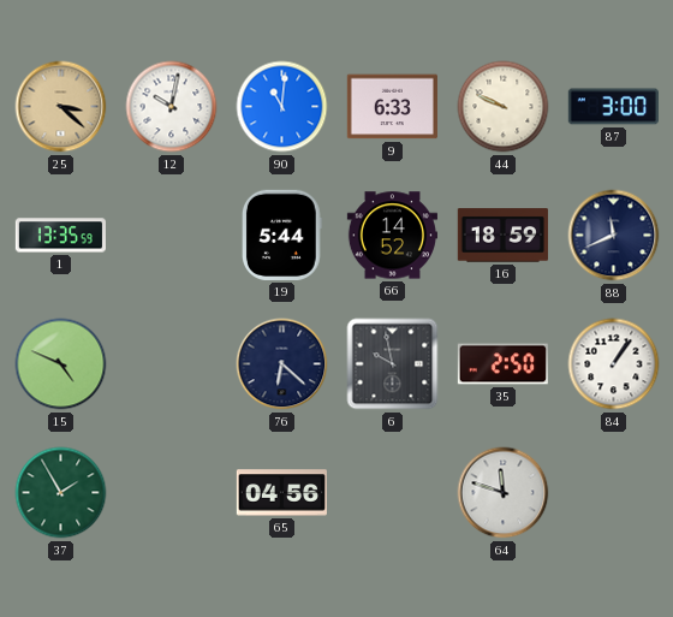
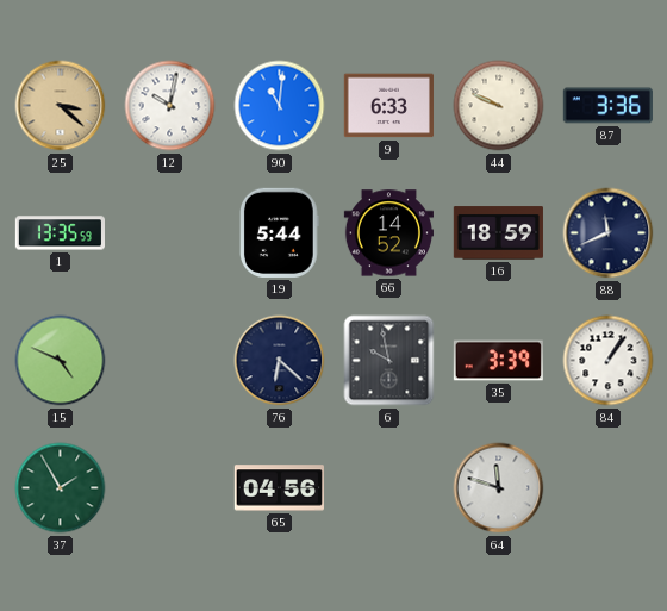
87: 3:00 -> 3:36 (607, 106)
35: 2:50 -> 3:39 (498, 361)
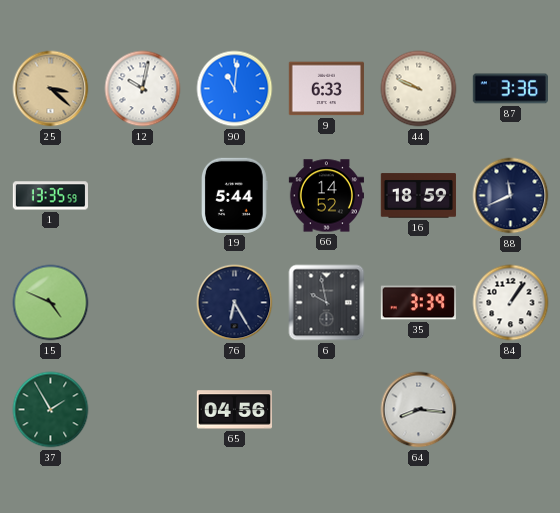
76: 6:22 -> 6:25 (235, 303)
64: 11:48 -> 8:16 (419, 410)
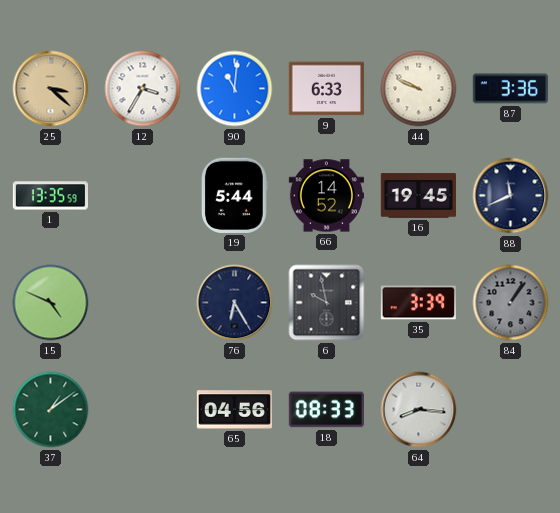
12: 10:02 -> 3:35 (143, 89)
16: 18:59 -> 19:45 (418, 196)
84 dial: white -> grey (511, 303)
37: 1:55 -> 1:09 (51, 410)
18: none -> 08:33 (326, 410)
